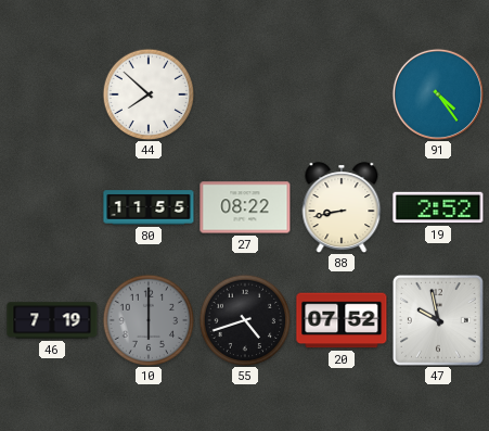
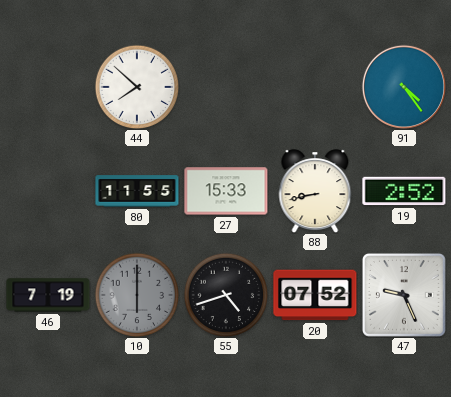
27: 08:22 -> 15:33 (226, 191)
47: 9:58 -> 9:26 (404, 295)
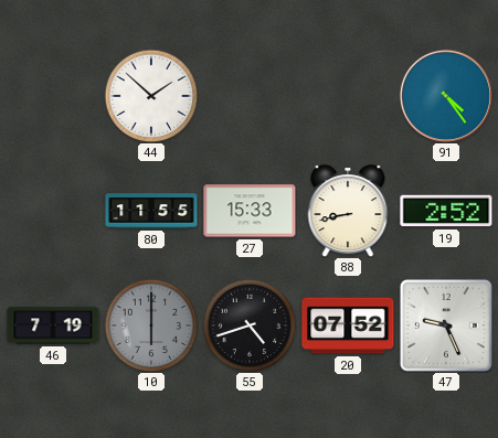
44: 7:52 -> 1:52 (151, 96)
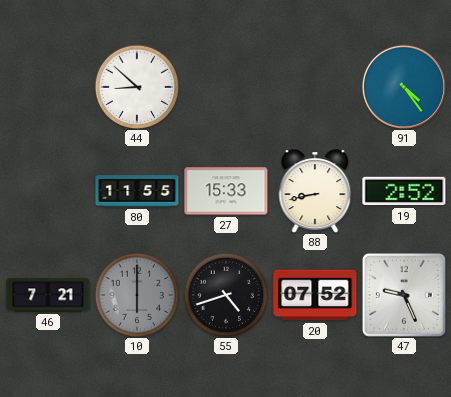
44: 1:52 -> 8:52 (137, 87)
46: 7:19 -> 7:21 (48, 295)
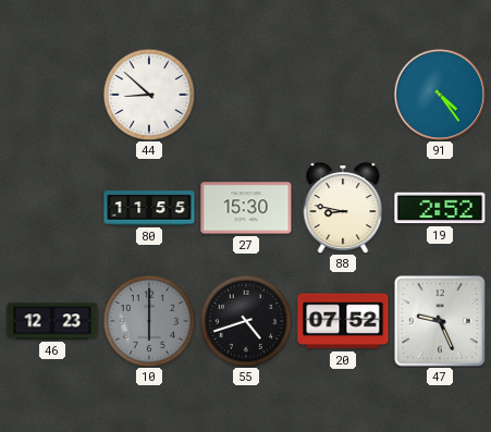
27: 15:33 -> 15:30 (246, 208)
88: 8:43 -> 8:47 (343, 208)
46: 7:21 -> 12:23 (52, 321)
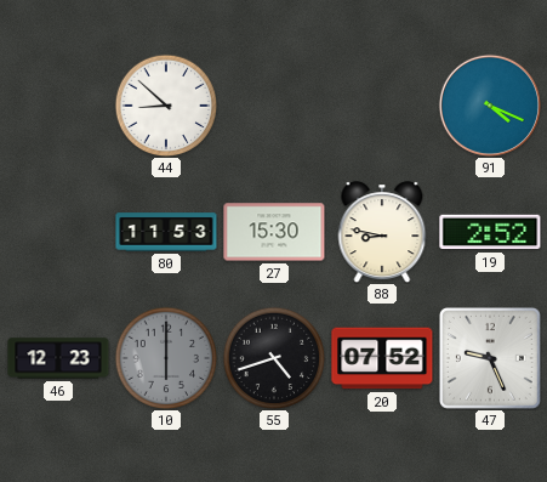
91: 4:24 -> 4:19 (490, 106)
80: 11:55 -> 11:53 (166, 232)
